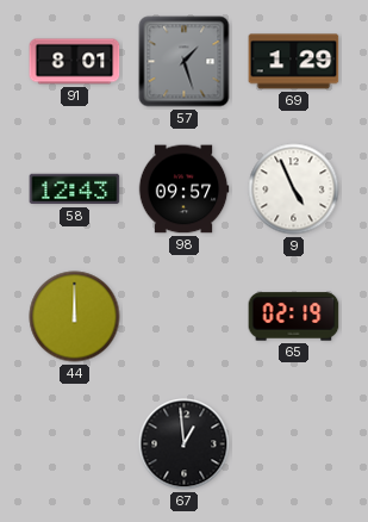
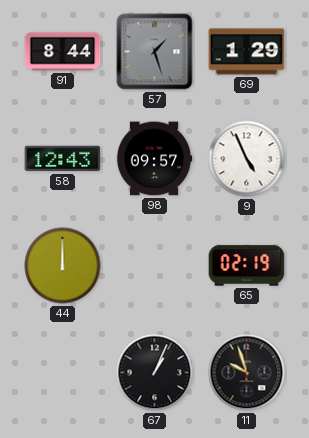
91: 8:01 -> 8:44 (63, 52)
67: 12:59 -> 1:04 (155, 373)
11: none -> 9:57 (247, 373)
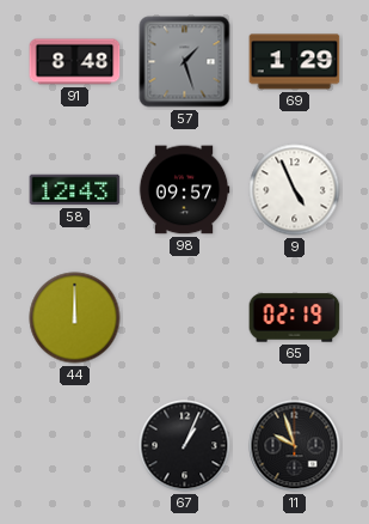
91: 8:44 -> 8:48 (75, 62)
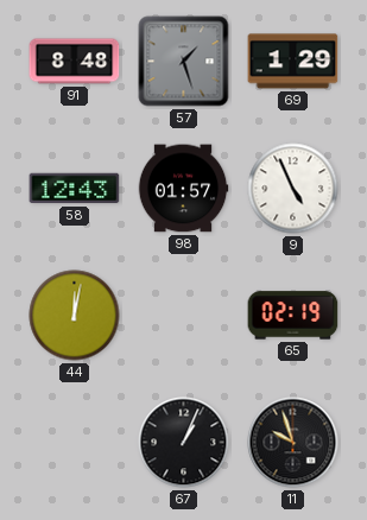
98: 09:57 -> 01:57 (183, 189)
44: 12:00 -> 12:02 (75, 316)
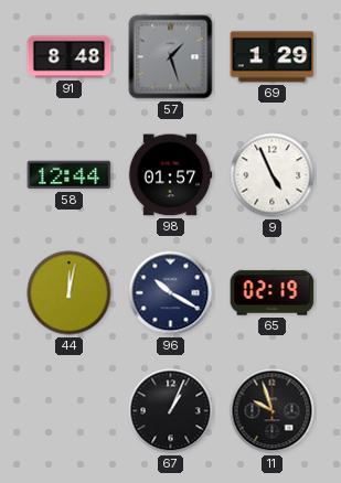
58: 12:43 -> 12:44 (70, 175)
96: none -> 10:20 (171, 293)
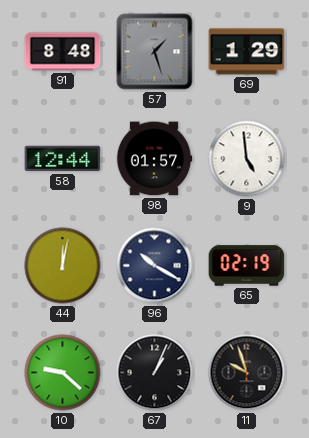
9: 4:56 -> 4:59 (247, 159)
10: none -> 9:22 (63, 373)
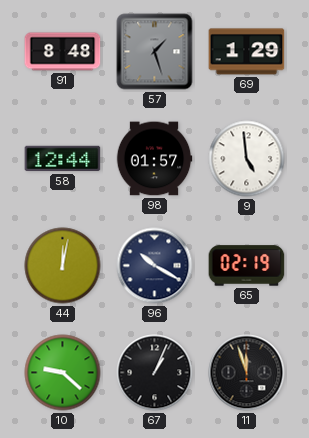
11: 9:57 -> 11:57 (247, 373)
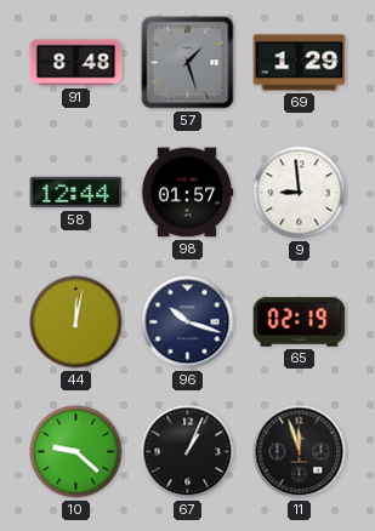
9: 4:59 -> 8:59 (300, 193)
96: 10:20 -> 10:18 (188, 322)
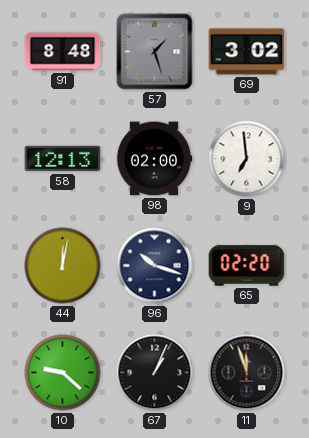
69: 1:29 -> 3:02 (247, 52)
58: 12:44 -> 12:13 (63, 159)
98: 01:57 -> 02:00 (154, 159)
9: 8:59 -> 6:59 (247, 159)
65: 02:19 -> 02:20 (247, 266)
